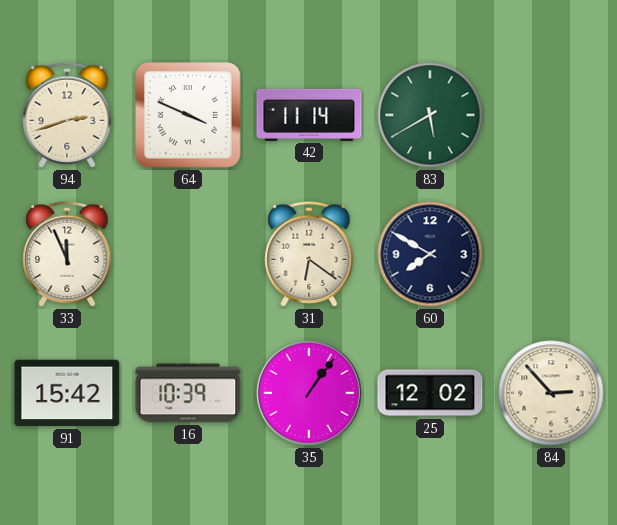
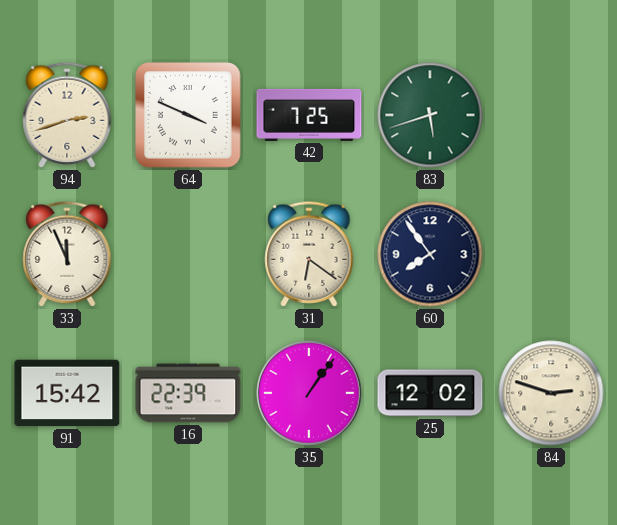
42: 11:14 -> 7:25 (309, 115)
83: 5:40 -> 5:42 (430, 115)
60: 7:50 -> 7:54 (430, 254)
16: 10:39 -> 22:39 (188, 393)
84: 2:53 -> 2:48 (551, 393)
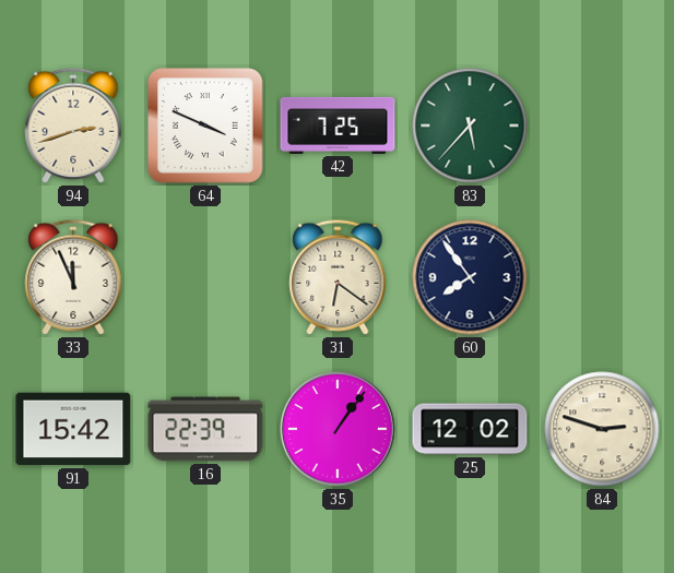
83: 5:42 -> 5:37 (470, 126)
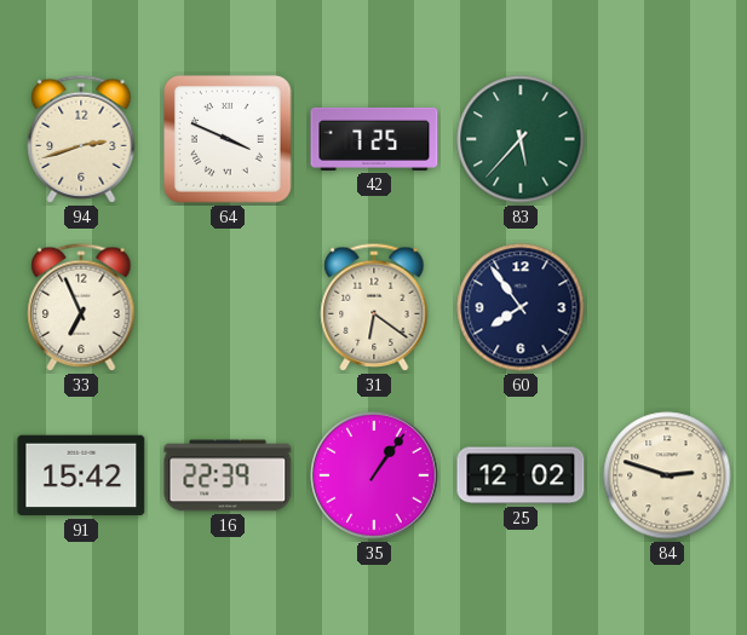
33: 11:56 -> 6:56 (81, 307)
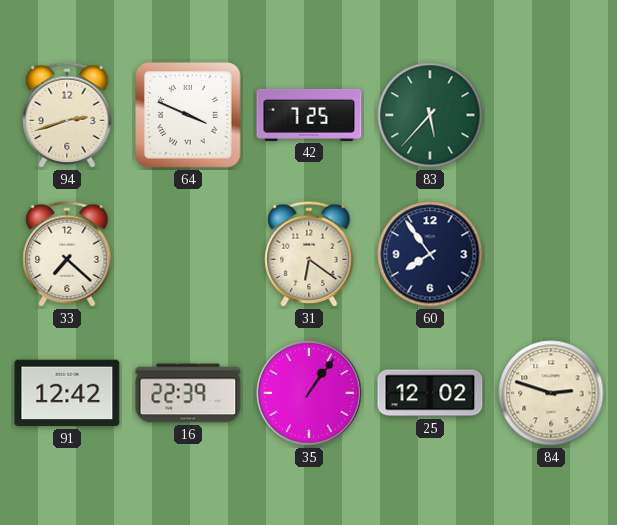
33: 6:56 -> 7:22 (67, 254)
91: 15:42 -> 12:42 (67, 393)
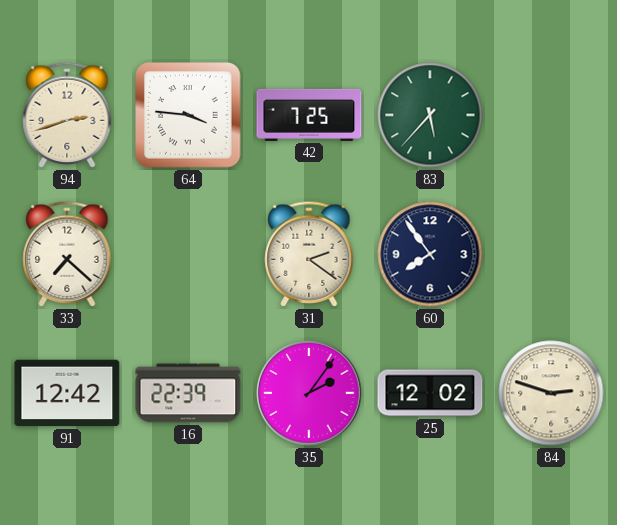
64: 3:49 -> 3:46 (188, 115)
31: 6:21 -> 2:21 (309, 254)
35: 1:06 -> 2:06 (309, 393)
